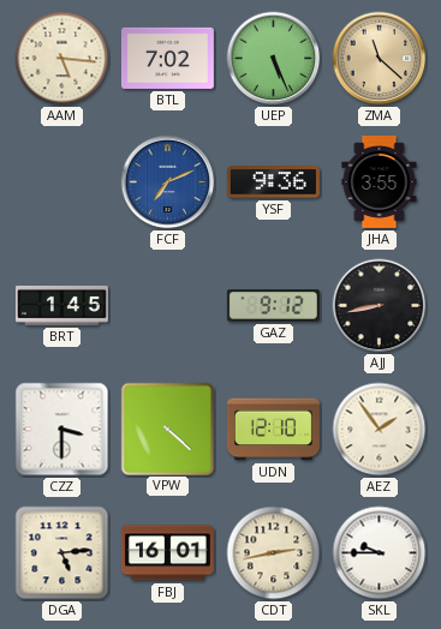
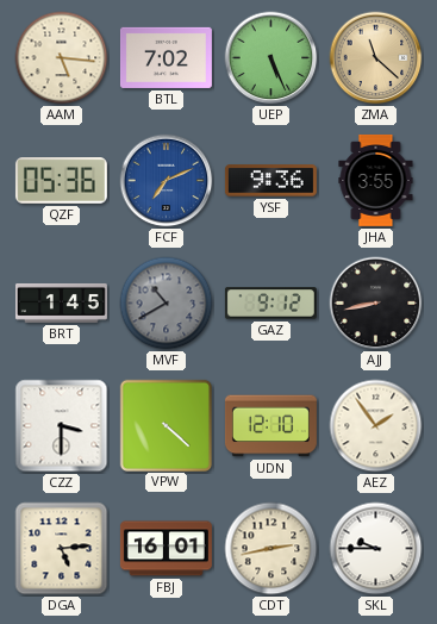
QZF: none -> 05:36 (61, 181)
MVF: none -> 10:40 (167, 304)
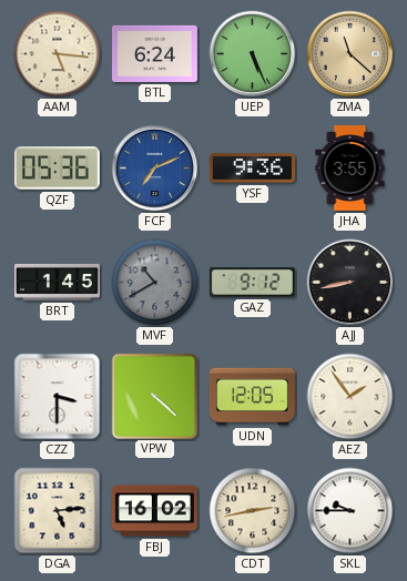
BTL: 7:02 -> 6:24 (154, 53)
UDN: 12:10 -> 12:05 (252, 397)
FBJ: 16:01 -> 16:02 (154, 511)
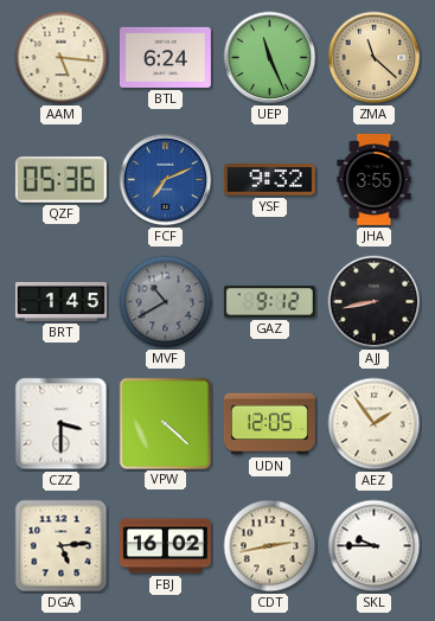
UEP: 5:26 -> 11:26 (270, 58)
YSF: 9:36 -> 9:32 (269, 180)
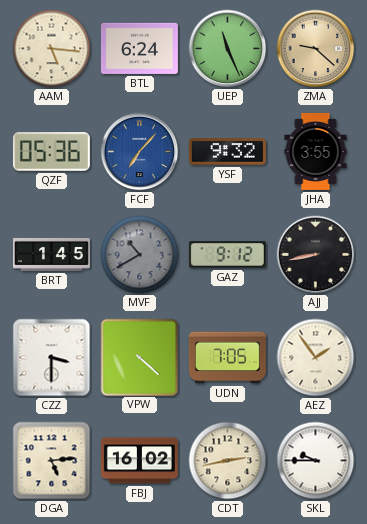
ZMA: 11:22 -> 9:22 (316, 49)
FCF: 7:11 -> 7:07 (140, 152)
UDN: 12:05 -> 7:05 (227, 358)
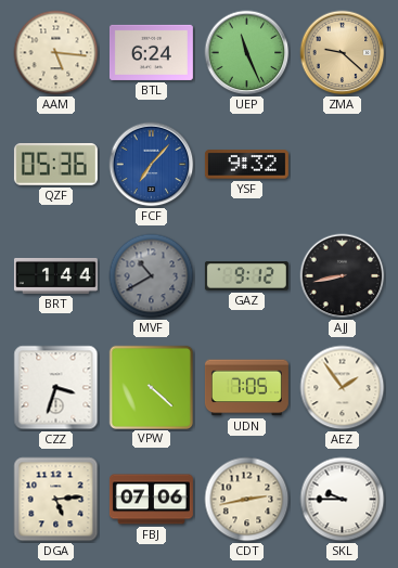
JHA: 3:55 -> none (316, 151)
BRT: 1:45 -> 1:44 (55, 275)
CZZ: 3:30 -> 3:33 (56, 388)
FBJ: 16:02 -> 07:06 (151, 500)
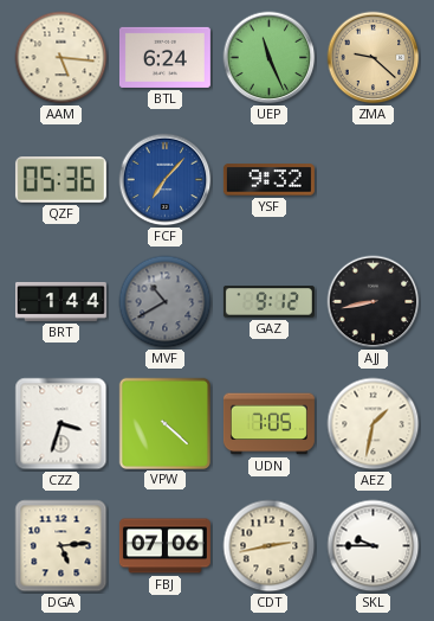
AEZ: 1:54 -> 1:32 (374, 424)
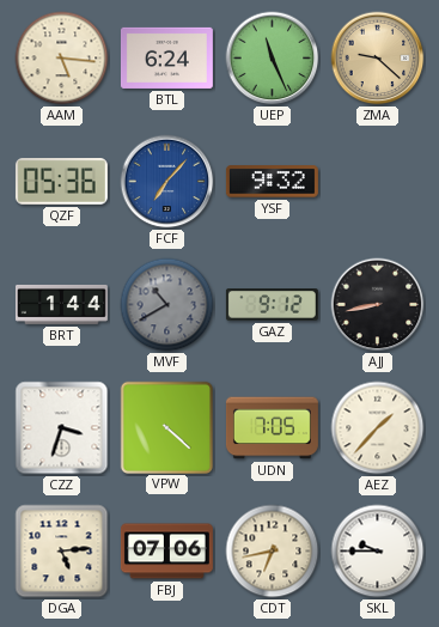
AEZ: 1:32 -> 1:37 (378, 428)
CDT: 2:43 -> 6:43 (273, 552)
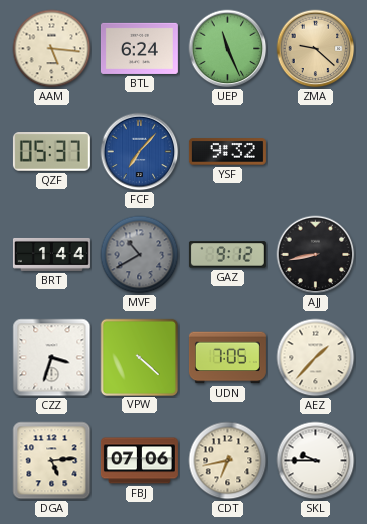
QZF: 05:36 -> 05:37 (51, 152)
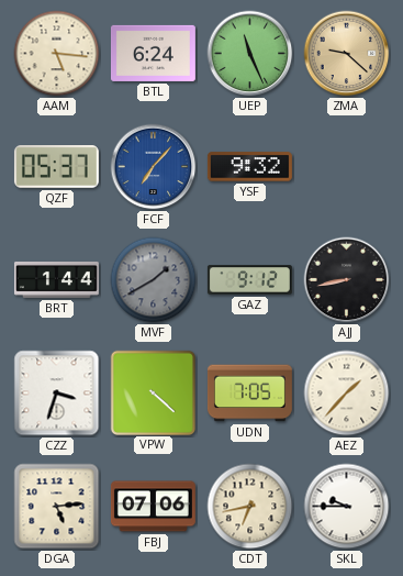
MVF: 10:40 -> 1:40 (154, 280)
